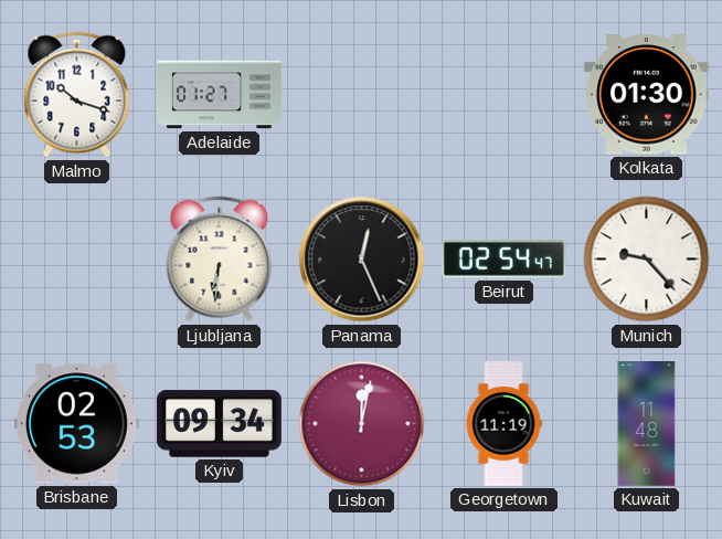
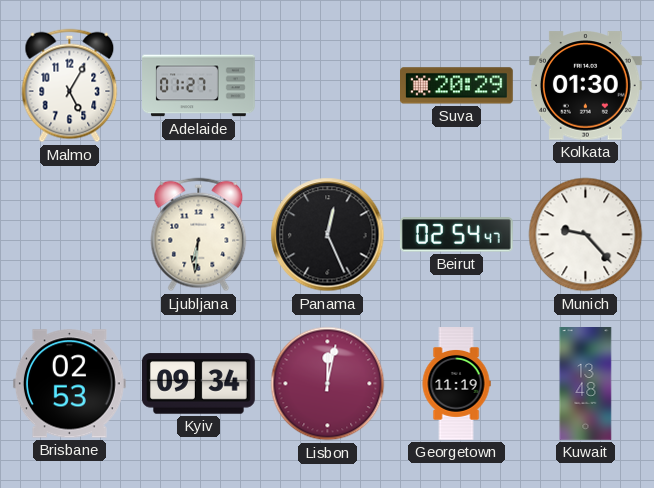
Malmo: 10:18 -> 5:05 (70, 86)
Suva: none -> 20:29 (457, 86)
Kuwait: 11:48 -> 13:48 (586, 384)
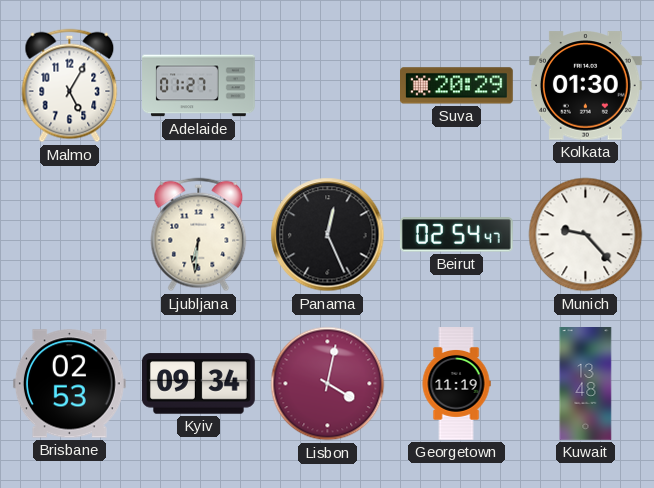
Lisbon: 12:02 -> 4:02 (328, 384)
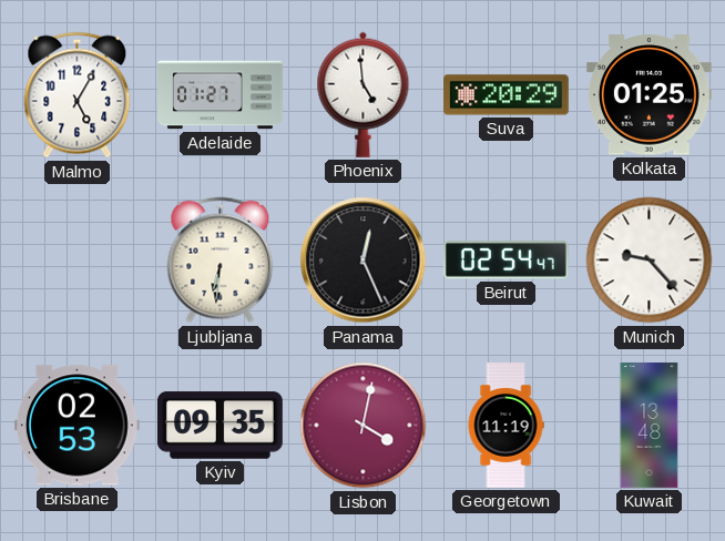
Phoenix: none -> 4:59 (364, 94)
Kolkata: 01:30 -> 01:25 (649, 95)
Kyiv: 09:34 -> 09:35 (221, 426)
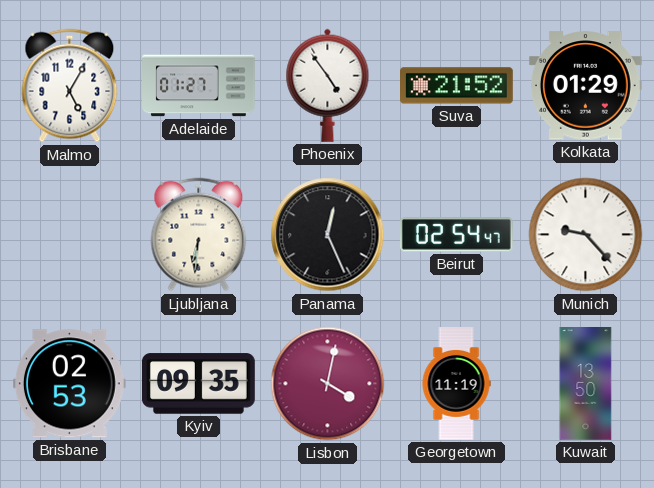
Phoenix: 4:59 -> 4:54 (328, 85)
Suva: 20:29 -> 21:52 (457, 86)
Kolkata: 01:25 -> 01:29 (585, 86)
Kuwait: 13:48 -> 13:50 (586, 384)
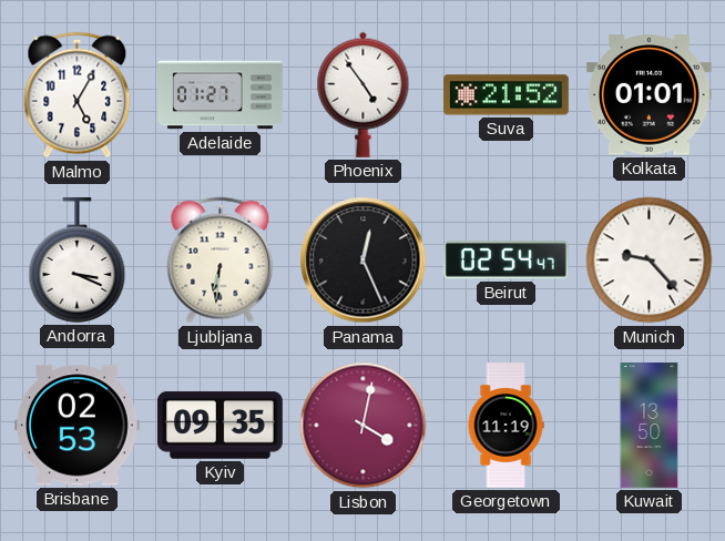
Kolkata: 01:29 -> 01:01 (649, 95)
Andorra: none -> 3:19 (78, 261)
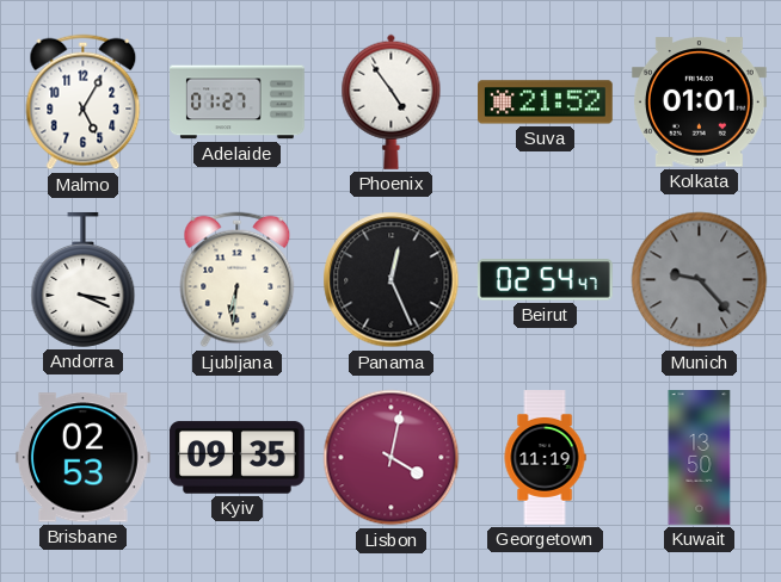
Munich dial: white -> grey (700, 280)
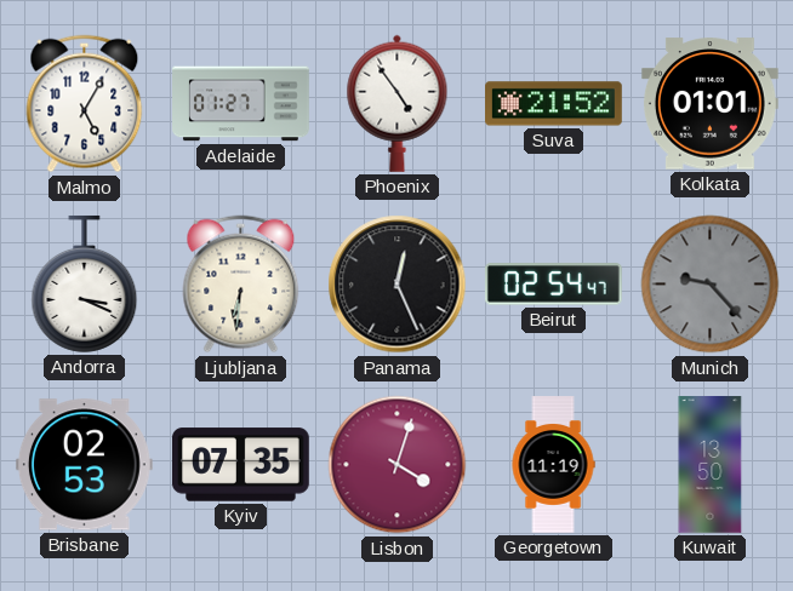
Kyiv: 09:35 -> 07:35 (241, 465)
Lisbon: 4:02 -> 4:03 (398, 465)
